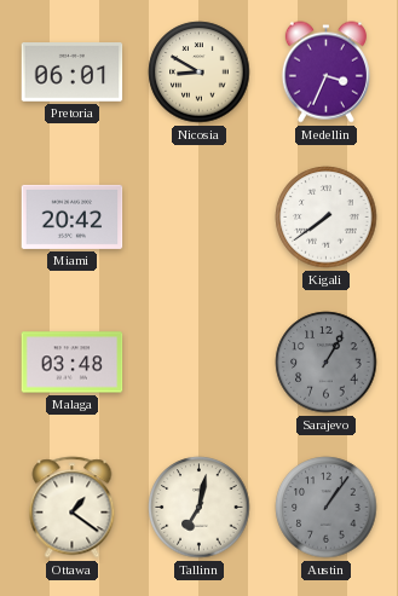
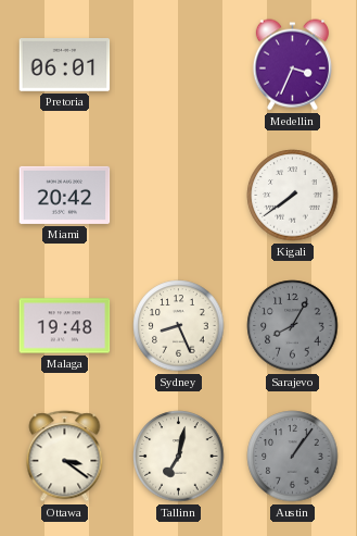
Nicosia: 8:50 -> none (200, 73)
Malaga: 03:48 -> 19:48 (65, 326)
Sydney: none -> 8:26 (179, 326)
Sarajevo: 1:05 -> 8:05 (293, 326)
Ottawa: 1:21 -> 3:21 (65, 457)
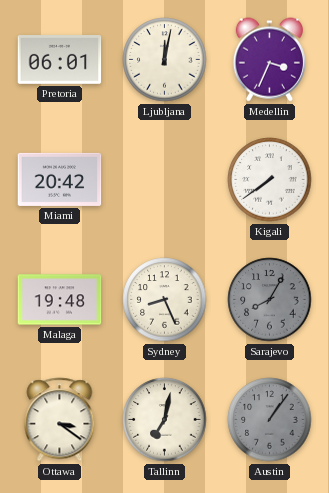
Ljubljana: none -> 12:02 (165, 60)
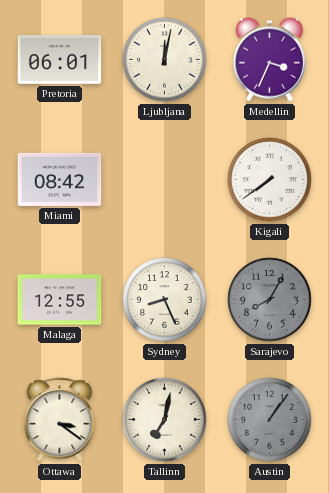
Miami: 20:42 -> 08:42 (60, 179)
Malaga: 19:48 -> 12:55 (60, 300)
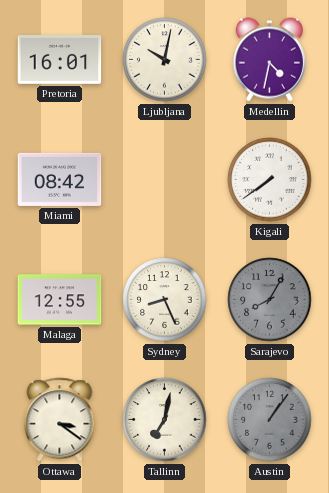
Pretoria: 06:01 -> 16:01 (60, 60)
Ljubljana: 12:02 -> 10:02 (165, 60)
Medellin: 3:34 -> 4:32 (269, 60)
